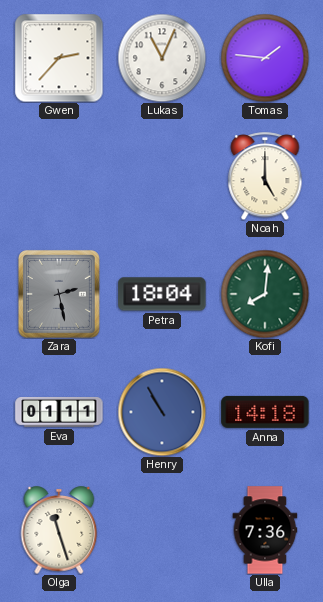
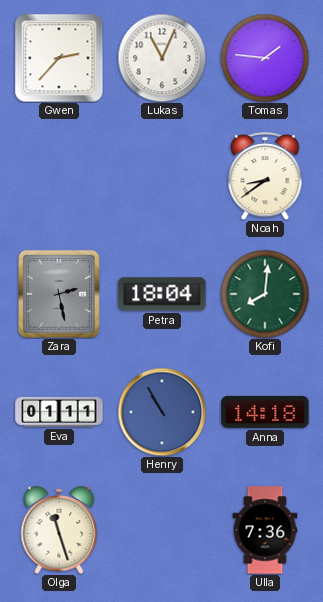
Noah: 5:00 -> 8:39 (265, 176)
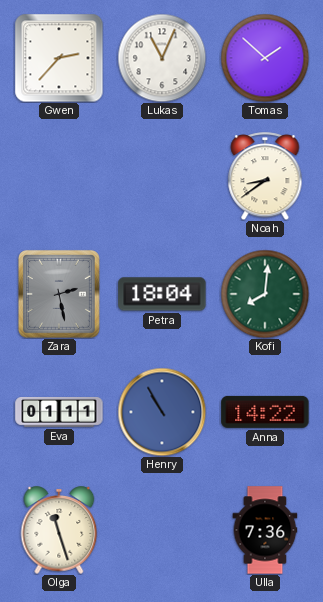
Tomas: 1:46 -> 1:52 (265, 58)
Anna: 14:18 -> 14:22 (265, 412)
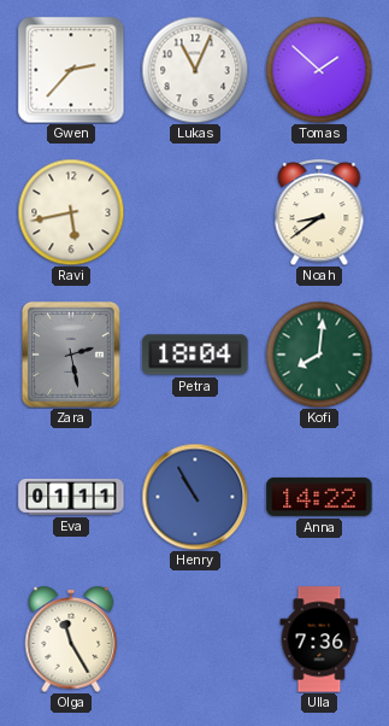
Ravi: none -> 5:43 (71, 212)
Olga: 11:27 -> 11:25 (71, 639)
